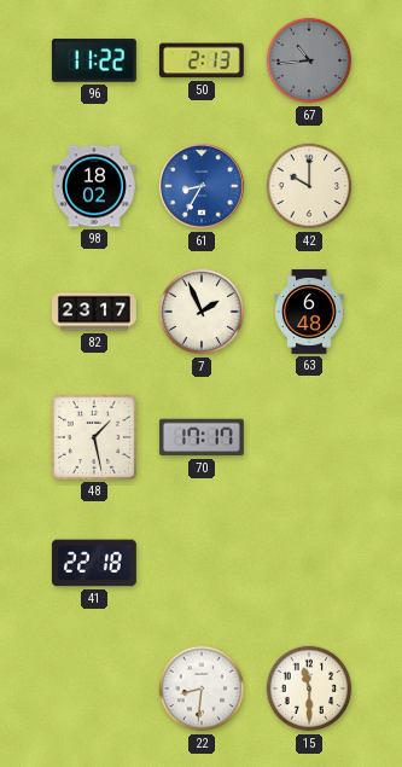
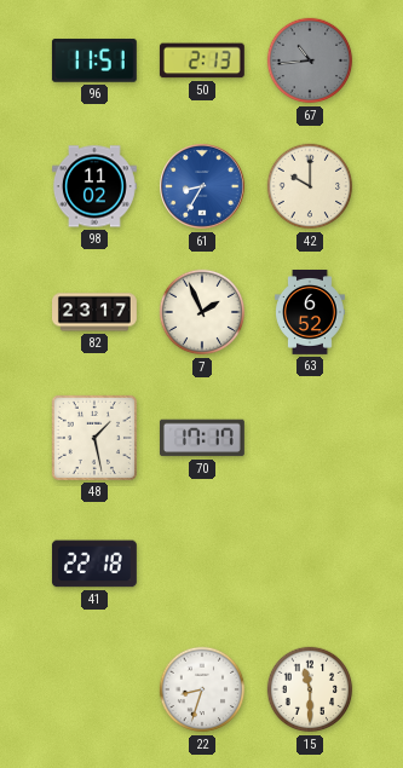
96: 11:22 -> 11:51 (94, 60)
98: 18:02 -> 11:02 (94, 186)
63: 6:48 -> 6:52 (311, 313)
22: 8:31 -> 8:33 (202, 689)
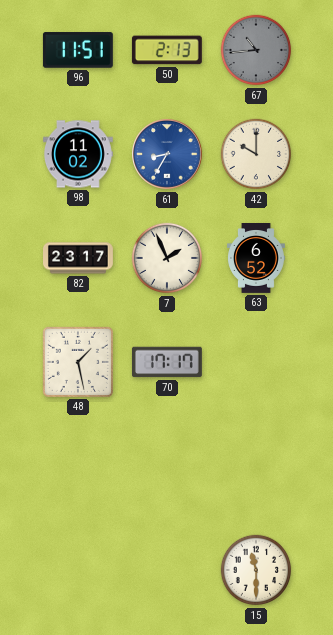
41: 22:18 -> none (94, 564)
22: 8:33 -> none (202, 689)
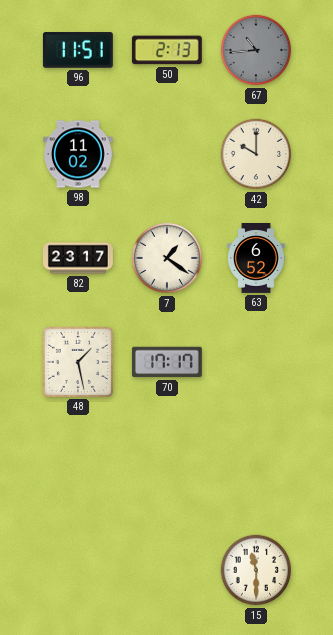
61: 8:35 -> none (167, 154)
7: 1:56 -> 1:21 (167, 258)
